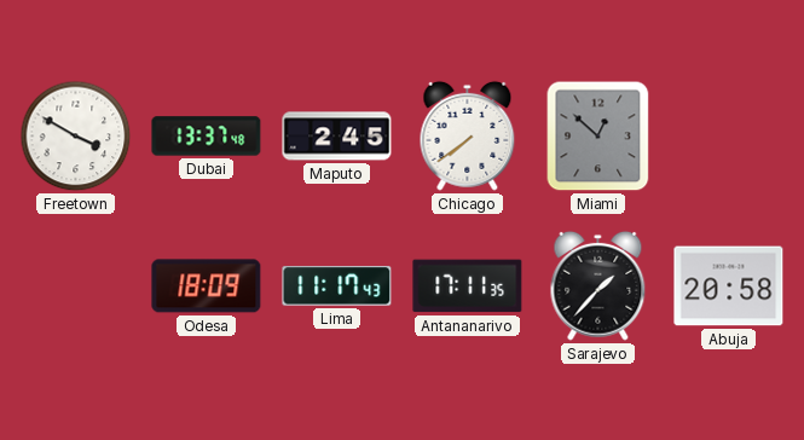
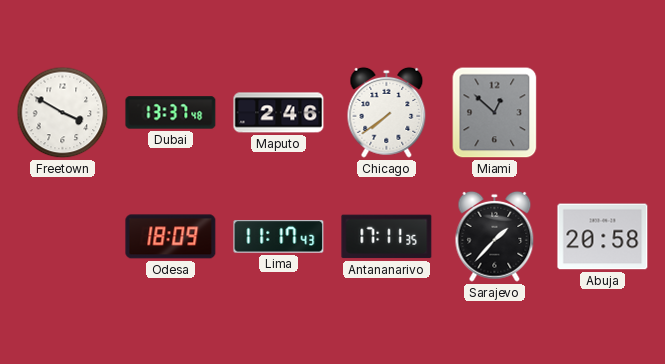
Maputo: 2:45 -> 2:46 (279, 113)
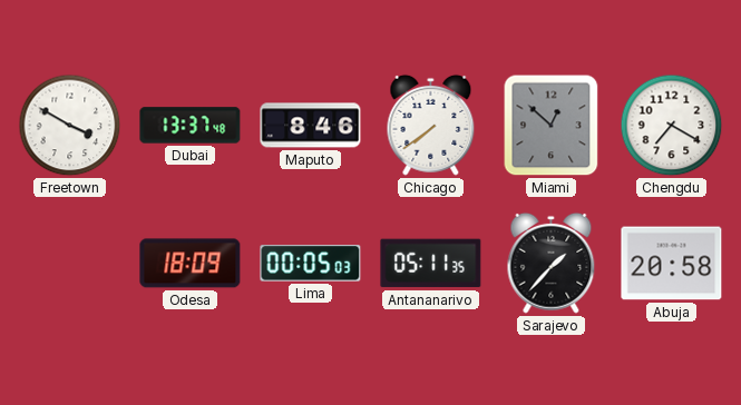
Maputo: 2:46 -> 8:46 (311, 126)
Chengdu: none -> 7:20 (672, 126)
Lima: 11:17 -> 00:05 (311, 264)
Antananarivo: 17:11 -> 05:11 (431, 264)
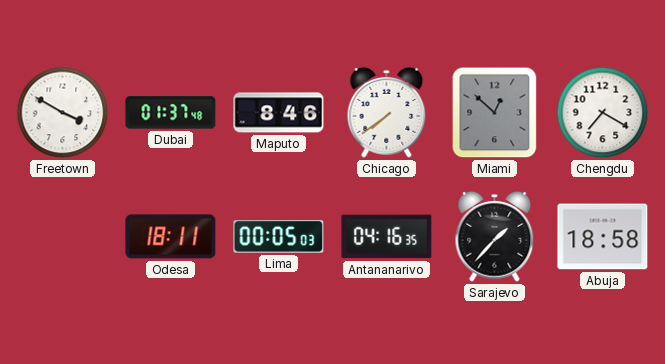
Dubai: 13:37 -> 01:37 (171, 113)
Odesa: 18:09 -> 18:11 (171, 237)
Antananarivo: 05:11 -> 04:16 (387, 237)
Abuja: 20:58 -> 18:58 (603, 237)
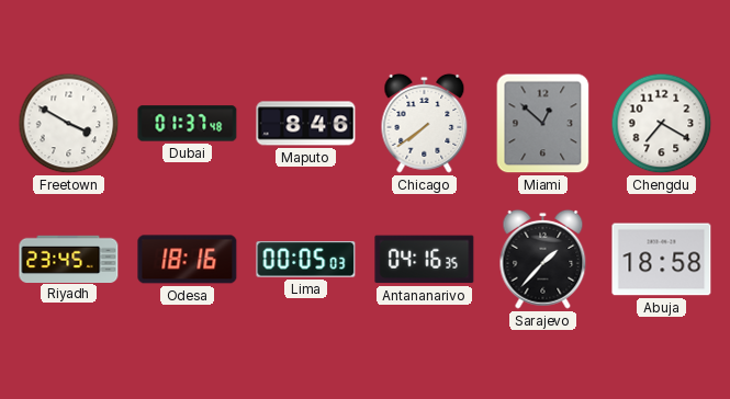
Riyadh: none -> 23:45 (69, 259)
Odesa: 18:11 -> 18:16 (188, 260)
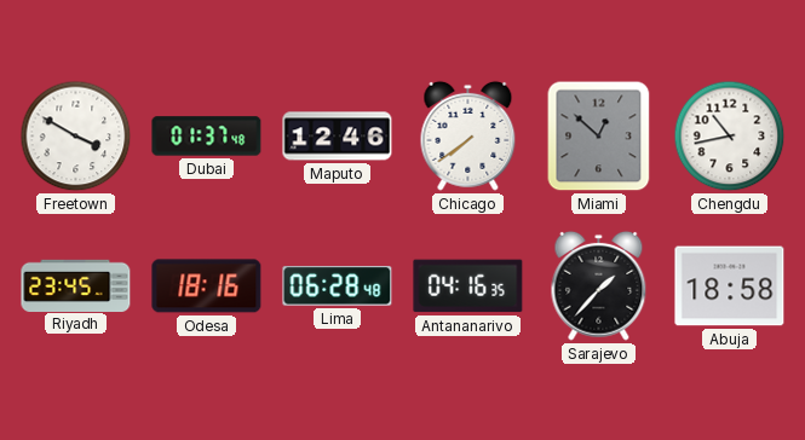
Maputo: 8:46 -> 12:46 (338, 137)
Chengdu: 7:20 -> 10:43 (730, 137)
Lima: 00:05 -> 06:28 (338, 286)
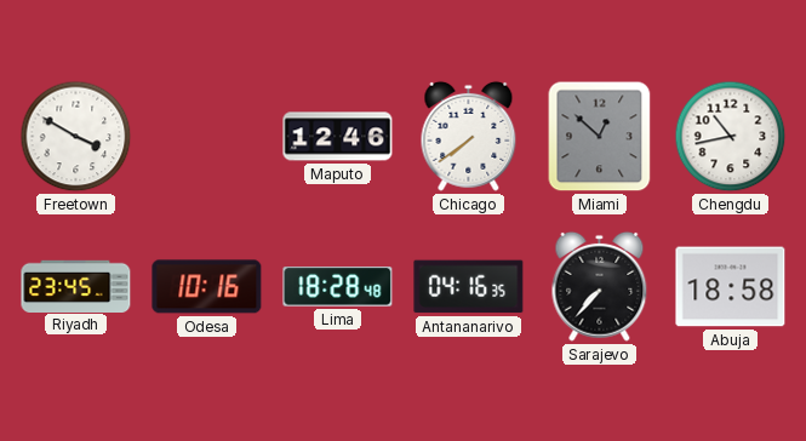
Dubai: 01:37 -> none (207, 137)
Odesa: 18:16 -> 10:16 (207, 287)
Lima: 06:28 -> 18:28 (338, 287)
Sarajevo: 1:37 -> 7:37 (600, 286)
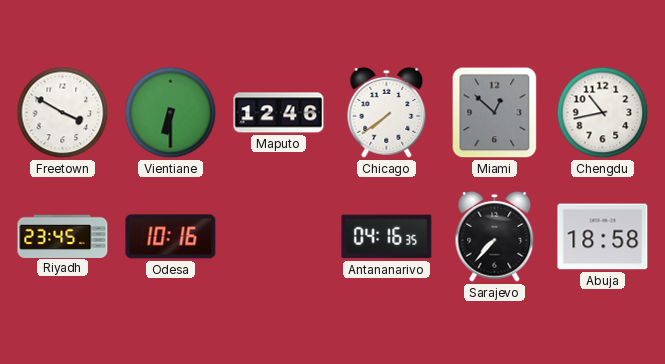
Vientiane: none -> 6:30 (171, 113)
Lima: 18:28 -> none (338, 287)
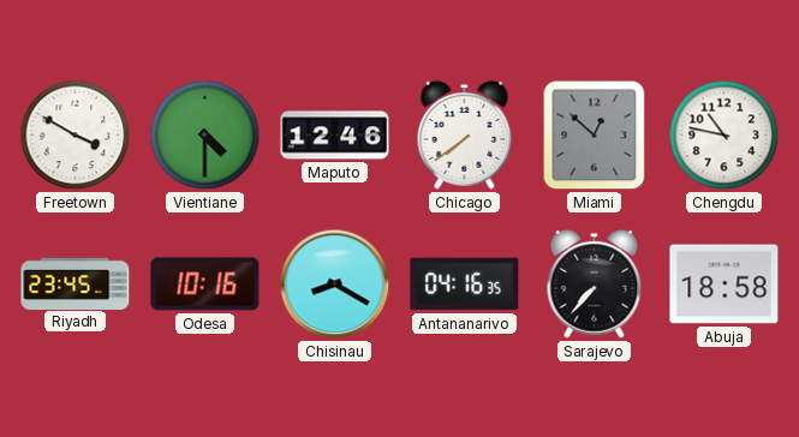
Vientiane: 6:30 -> 4:30 (205, 136)
Chengdu: 10:43 -> 10:47 (725, 136)
Chisinau: none -> 8:20 (335, 285)
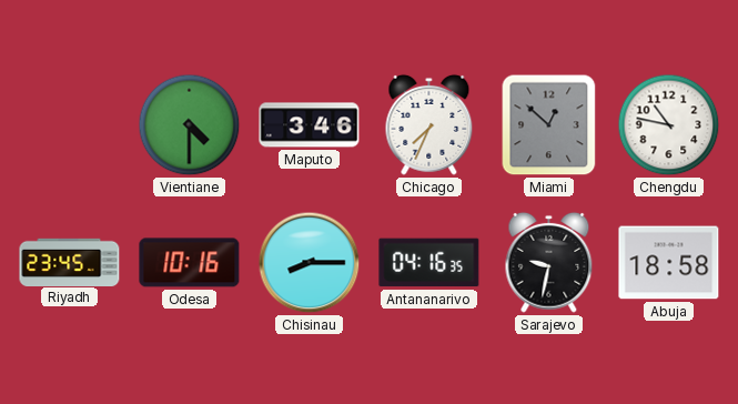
Freetown: 3:50 -> none (76, 136)
Maputo: 12:46 -> 3:46 (310, 125)
Chicago: 7:39 -> 7:34 (429, 124)
Chisinau: 8:20 -> 8:15 (310, 263)
Sarajevo: 7:37 -> 9:32 (549, 262)
